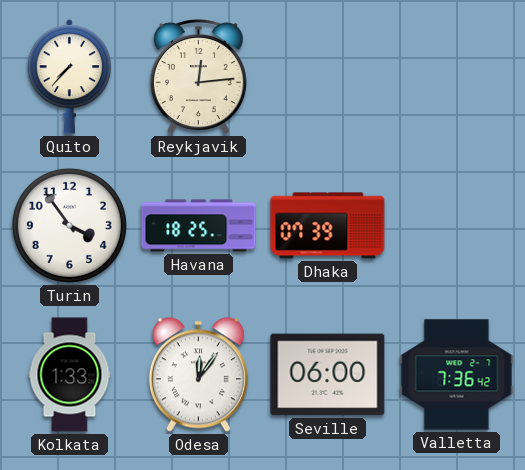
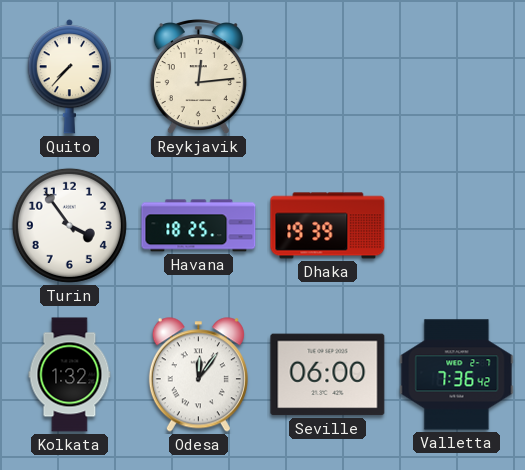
Dhaka: 07:39 -> 19:39 (328, 226)
Kolkata: 1:33 -> 1:32 (70, 375)
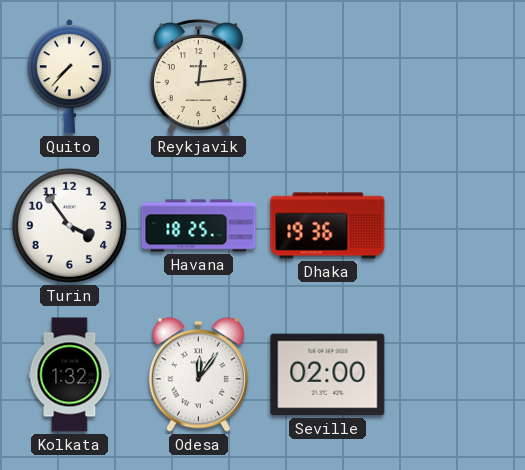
Dhaka: 19:39 -> 19:36 (328, 226)
Seville: 06:00 -> 02:00 (328, 375)
Valletta: 7:36 -> none (457, 375)
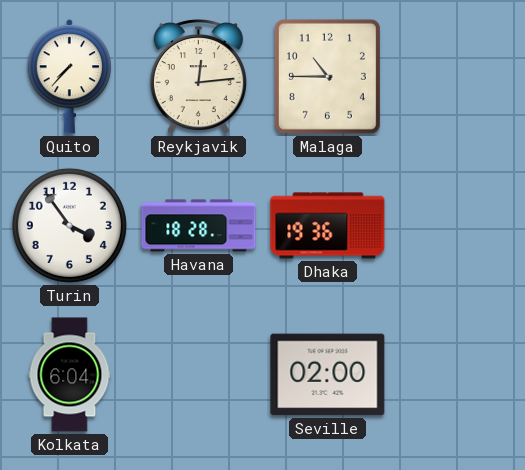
Malaga: none -> 10:45 (327, 76)
Havana: 18:25 -> 18:28 (199, 226)
Kolkata: 1:32 -> 6:04 (70, 375)
Odesa: 12:06 -> none (198, 375)
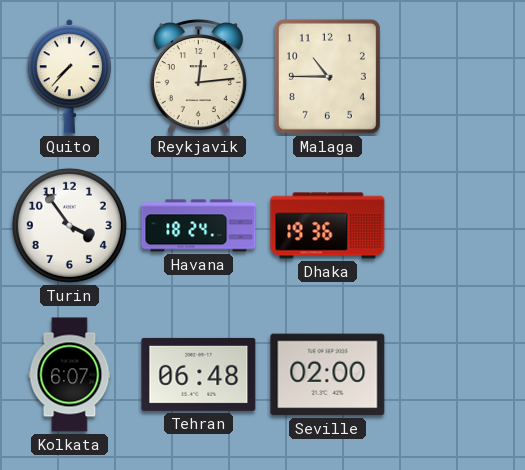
Havana: 18:28 -> 18:24 (199, 226)
Kolkata: 6:04 -> 6:07 (70, 375)
Tehran: none -> 06:48 (199, 374)
